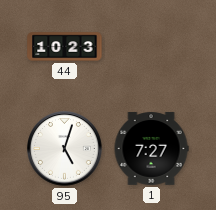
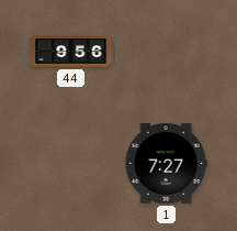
44: 10:23 -> 9:56 (71, 52)
95: 5:03 -> none (65, 149)
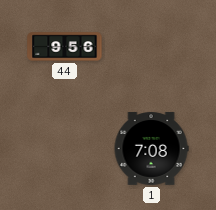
1: 7:27 -> 7:08 (151, 149)
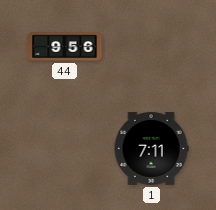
1: 7:08 -> 7:11 (151, 149)
